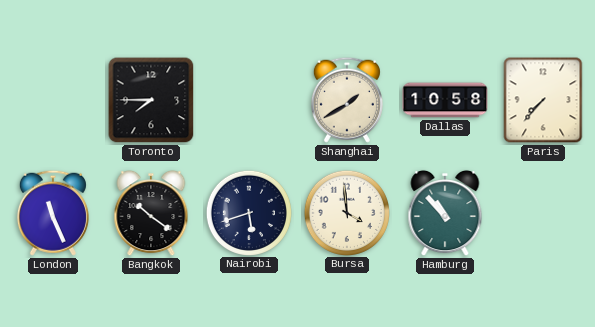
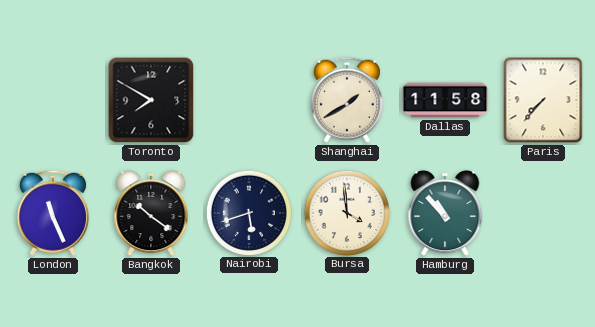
Toronto: 7:45 -> 7:50 (151, 100)
Dallas: 10:58 -> 11:58 (445, 100)
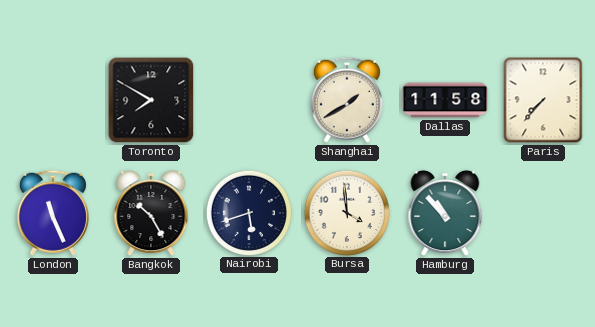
Bangkok: 10:21 -> 10:25 (151, 213)
